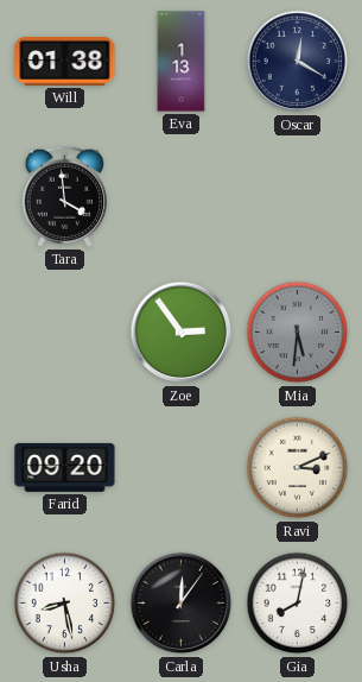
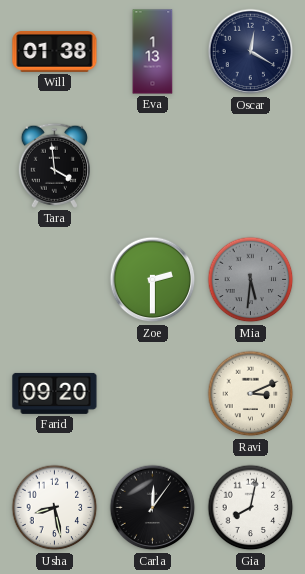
Zoe: 2:54 -> 2:30 (153, 280)
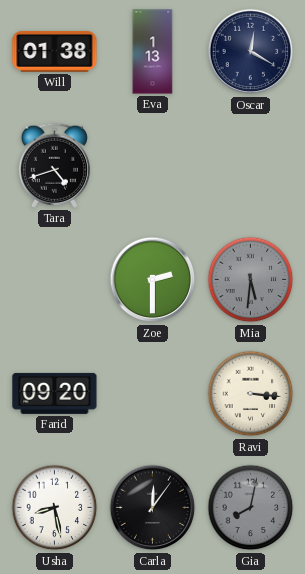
Tara: 3:59 -> 4:42 (54, 165)
Ravi: 3:11 -> 3:16 (251, 394)
Gia dial: white -> grey (251, 508)
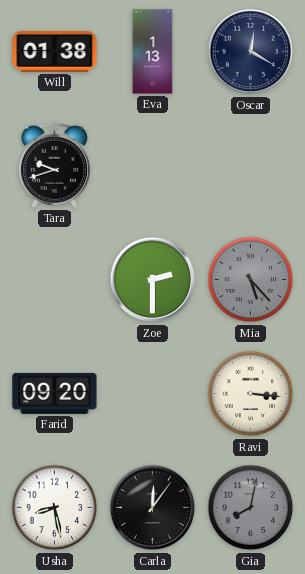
Tara: 4:42 -> 9:42 (54, 165)
Mia: 5:31 -> 5:23 (251, 280)
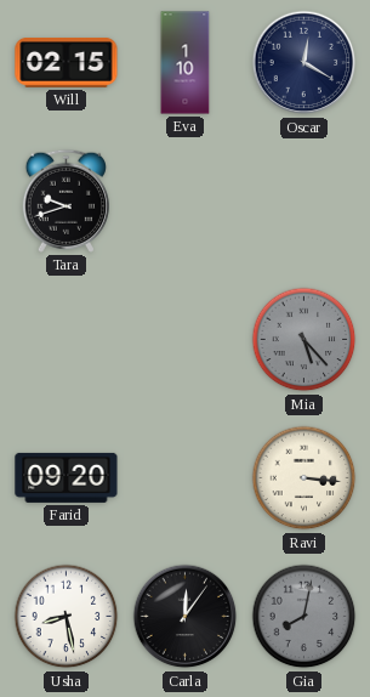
Will: 01:38 -> 02:15 (67, 63)
Eva: 1:13 -> 1:10 (186, 63)
Zoe: 2:30 -> none (153, 280)
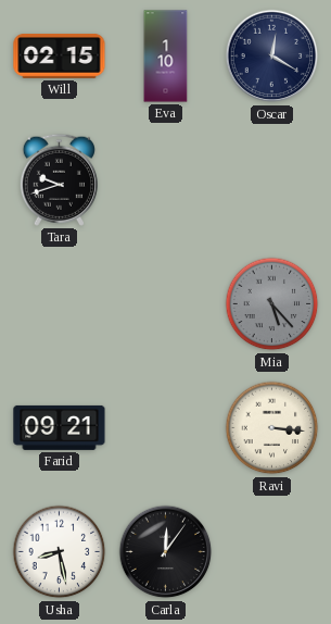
Farid: 09:20 -> 09:21 (60, 427)
Gia: 8:02 -> none (304, 617)
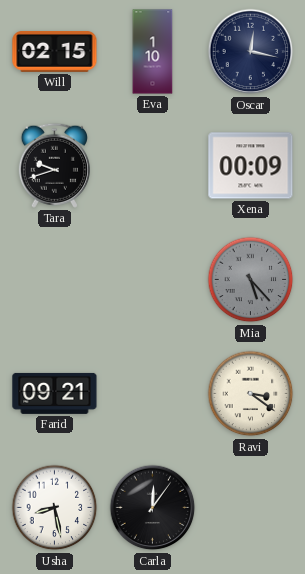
Oscar: 12:20 -> 12:17 (251, 52)
Xena: none -> 00:09 (251, 166)
Ravi: 3:16 -> 3:21 (251, 394)
